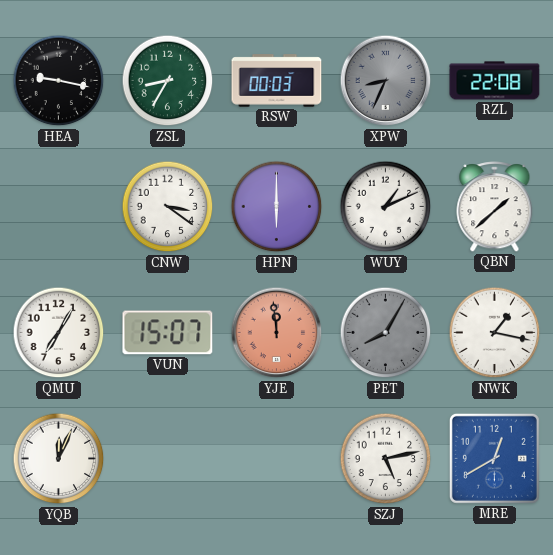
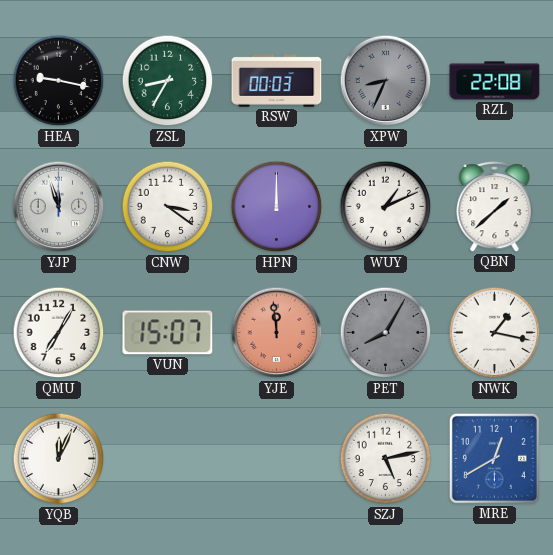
YJP: none -> 11:57 (59, 207)
HPN: 6:00 -> 12:00 (277, 207)
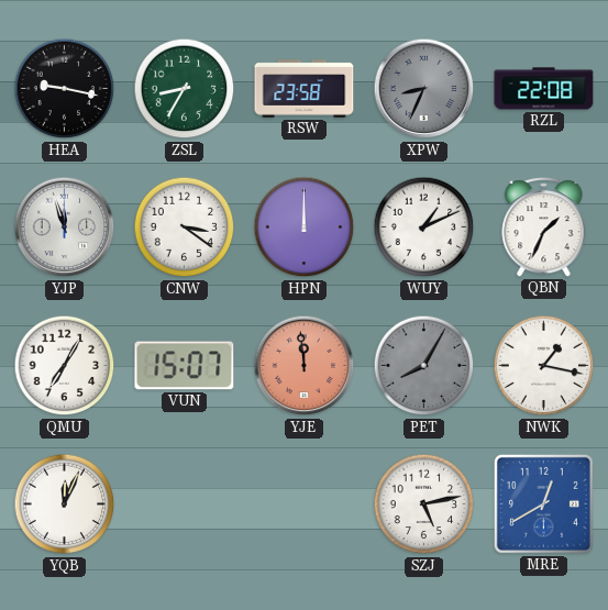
RSW: 00:03 -> 23:58 (305, 89)
QBN: 1:38 -> 1:34 (544, 228)
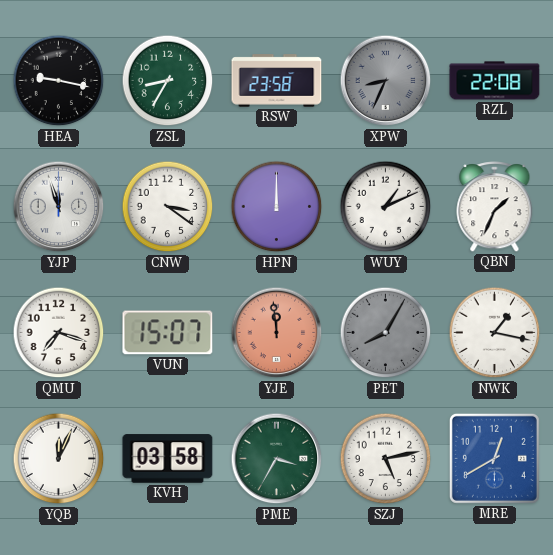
QMU: 7:05 -> 7:18 (59, 333)
KVH: none -> 03:58 (168, 459)
PME: none -> 3:35 (277, 459)
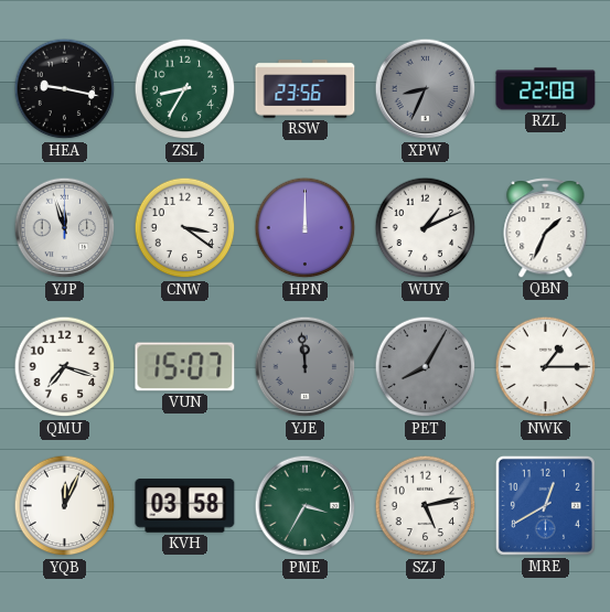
RSW: 23:58 -> 23:56 (306, 89)
YJE dial: salmon -> grey (306, 367)
NWK: 1:17 -> 1:15 (546, 367)
